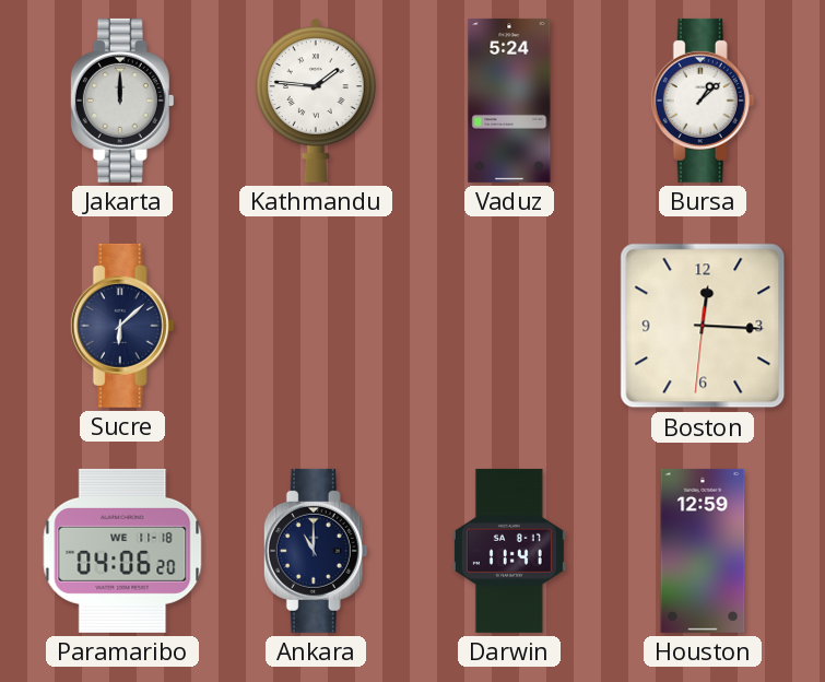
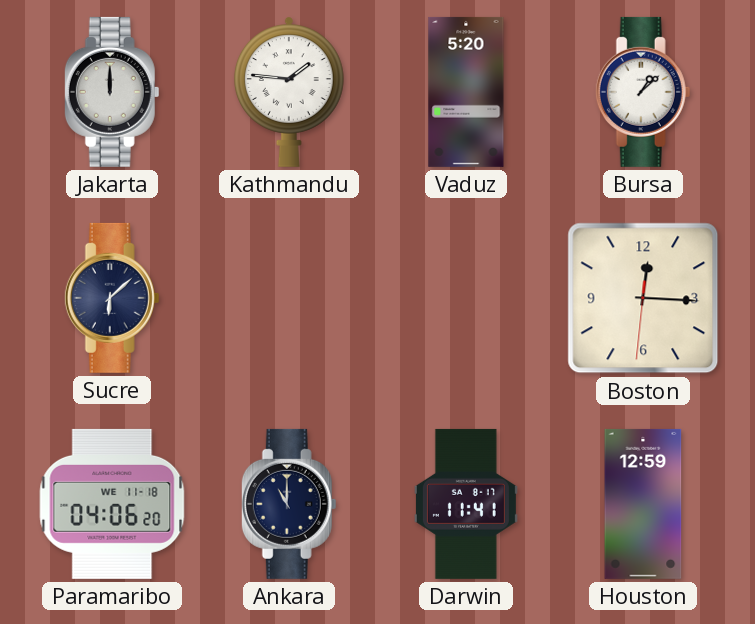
Vaduz: 5:24 -> 5:20 (466, 92)
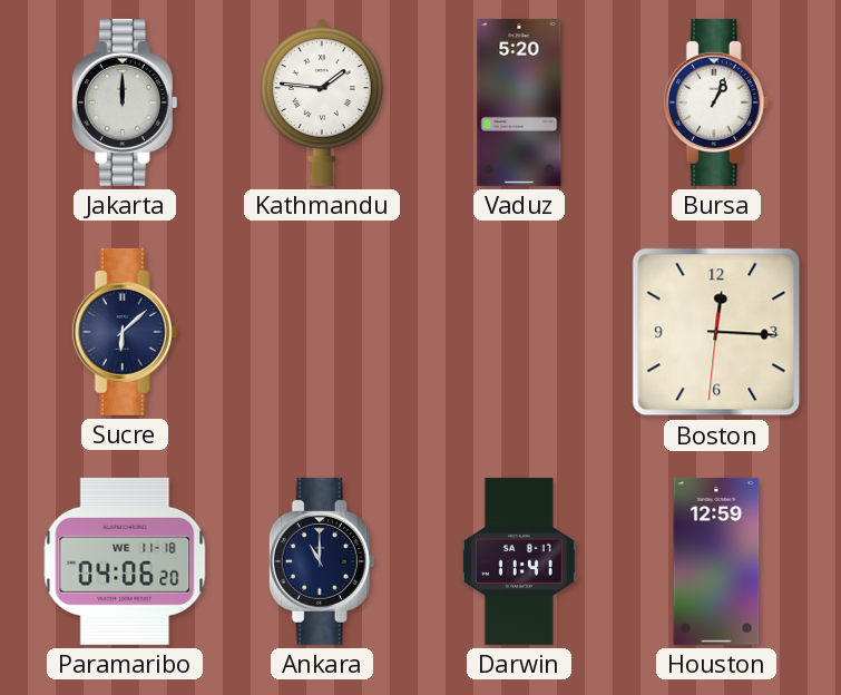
Bursa: 1:08 -> 1:04 (716, 102)
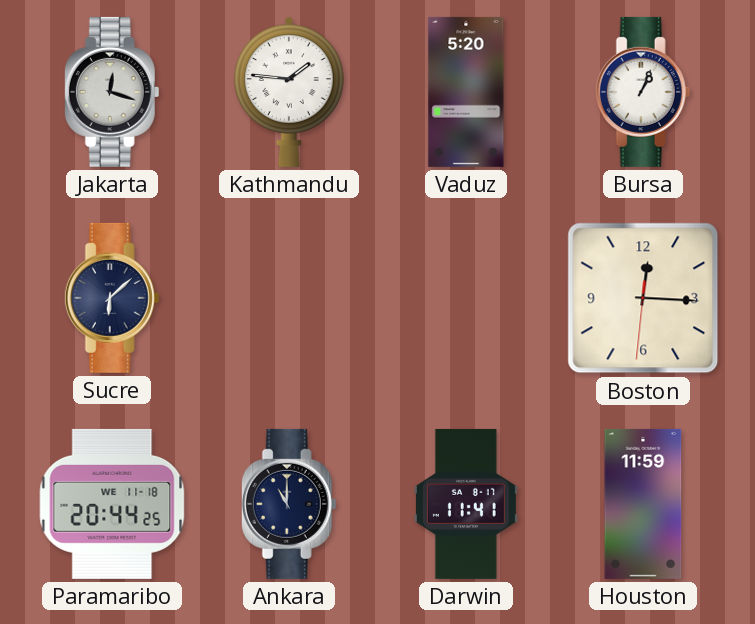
Jakarta: 12:00 -> 12:18 (112, 92)
Paramaribo: 04:06 -> 20:44 (112, 504)
Houston: 12:59 -> 11:59 (643, 504)
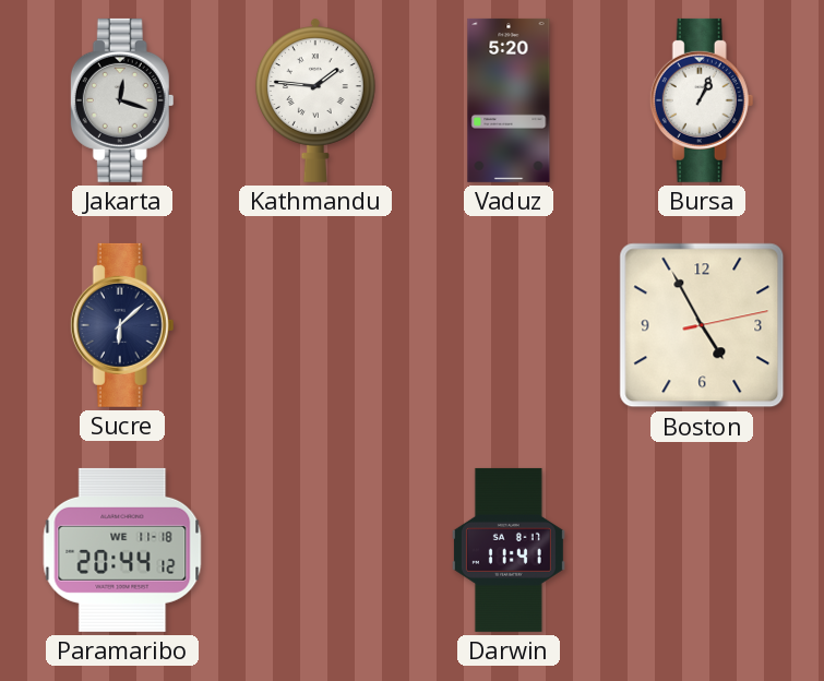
Boston: 12:15 -> 4:55 (702, 325)
Paramaribo: 20:44:25 -> 20:44:12 (122, 550)
Ankara: 11:00 -> none (289, 504)
Houston: 11:59 -> none (643, 504)
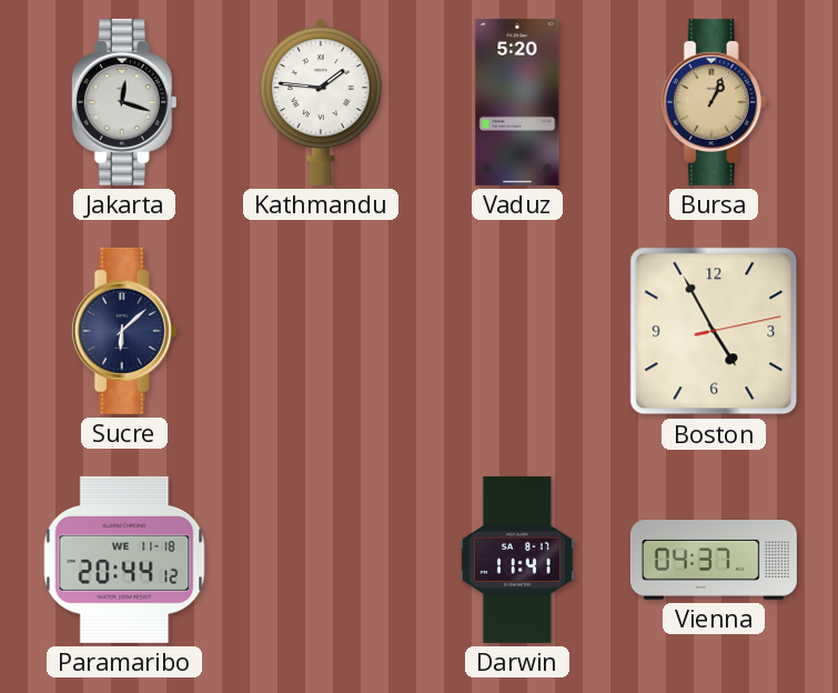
Bursa dial: white -> champagne (714, 102)
Vienna: none -> 04:37 (714, 561)
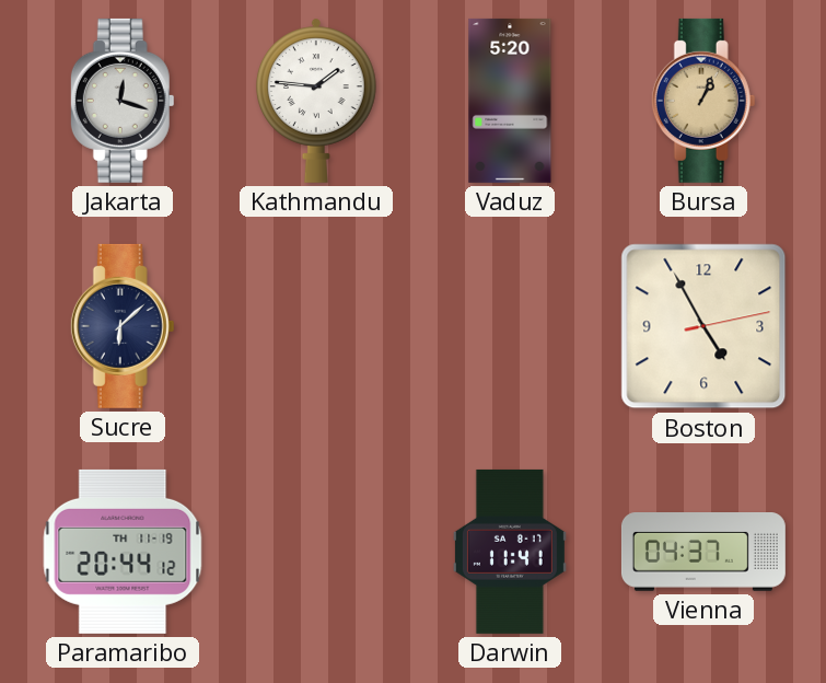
Paramaribo date: WE 11-18 -> TH 11-19 (123, 552)
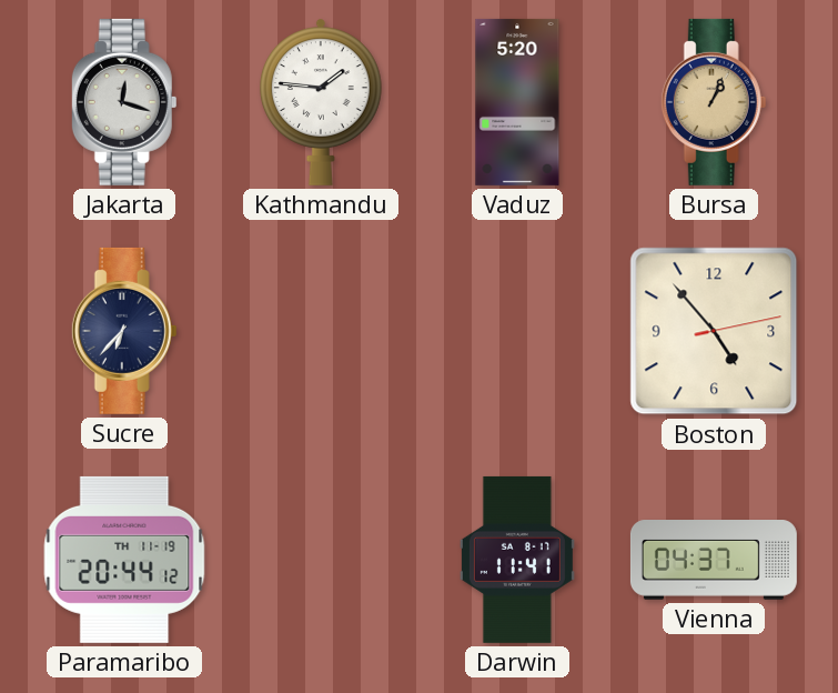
Sucre: 6:08 -> 6:37 (124, 331)
Boston: 4:55 -> 4:53 (714, 331)
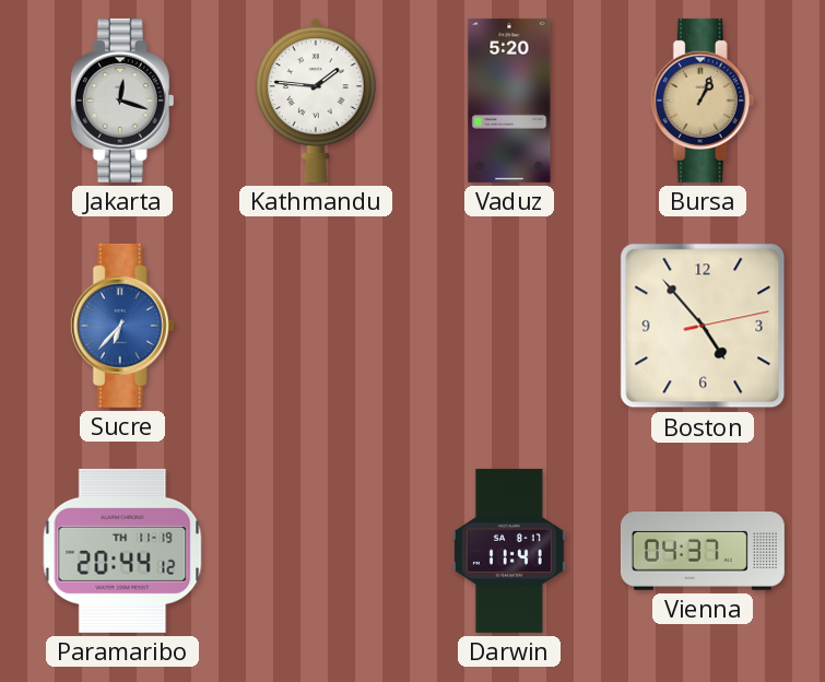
Sucre dial: navy -> blue (122, 326)
